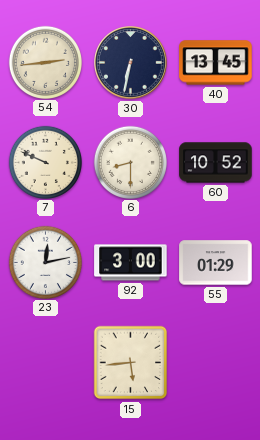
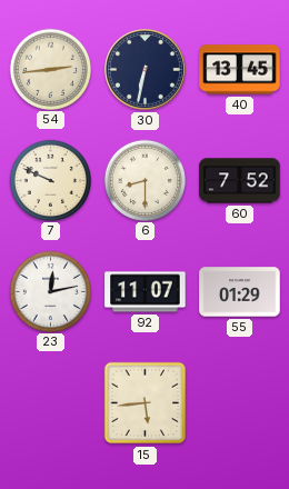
60: 10:52 -> 7:52 (240, 181)
92: 3:00 -> 11:07 (146, 292)
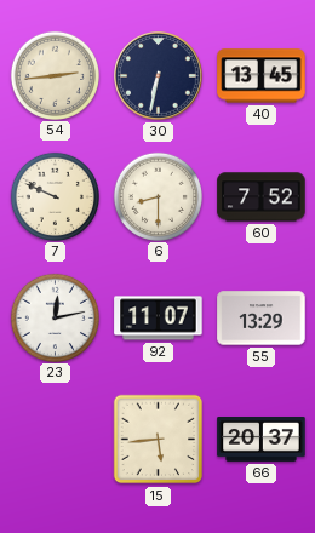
55: 01:29 -> 13:29 (262, 319)
66: none -> 20:37 (262, 440)
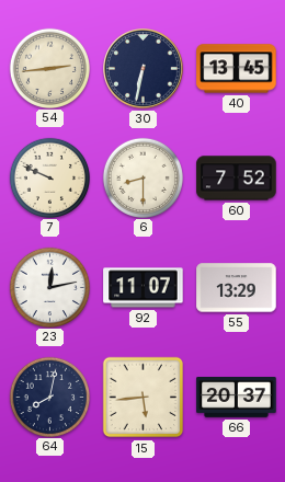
64: none -> 8:02 (49, 397)
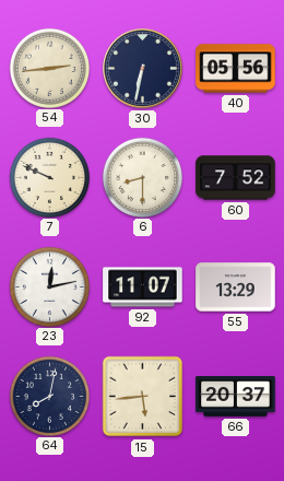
40: 13:45 -> 05:56 (236, 69)
